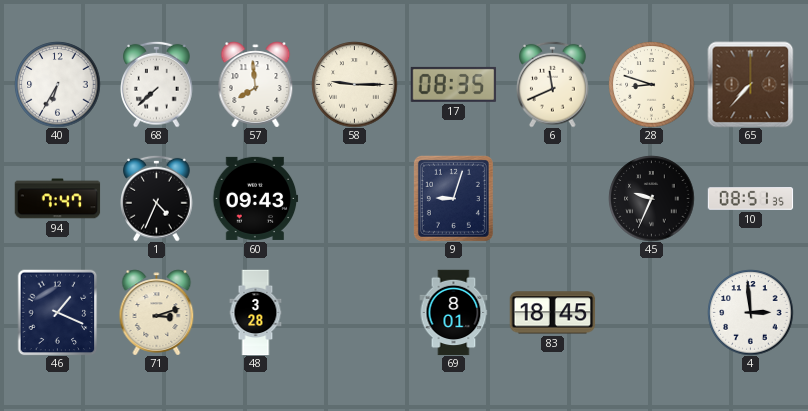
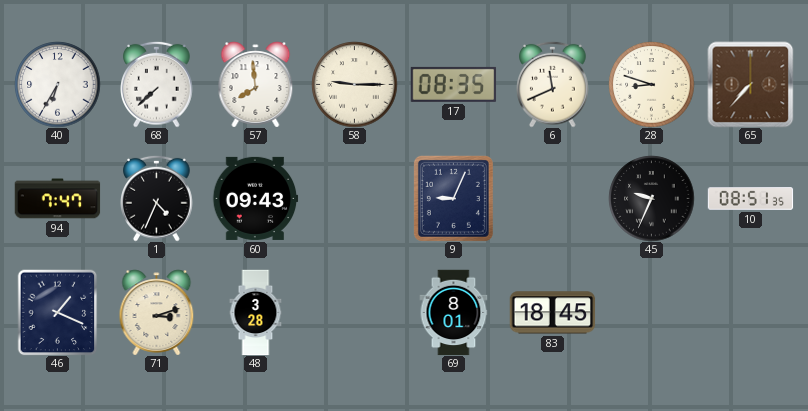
9: 9:03 -> 9:04 (453, 198)
4: 2:59 -> none (750, 312)
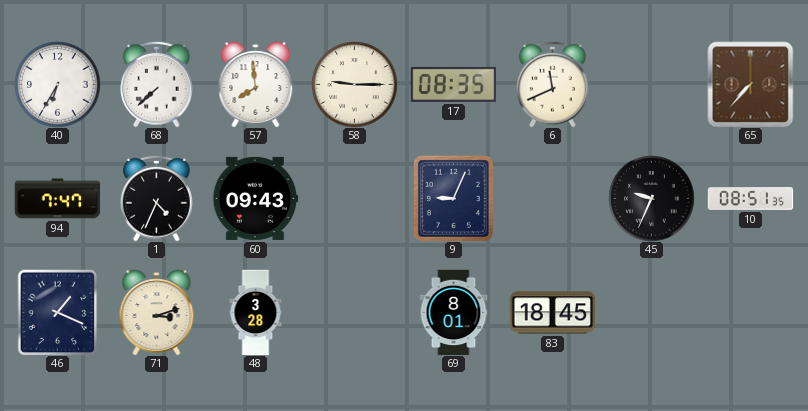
28: 8:48 -> none (651, 84)
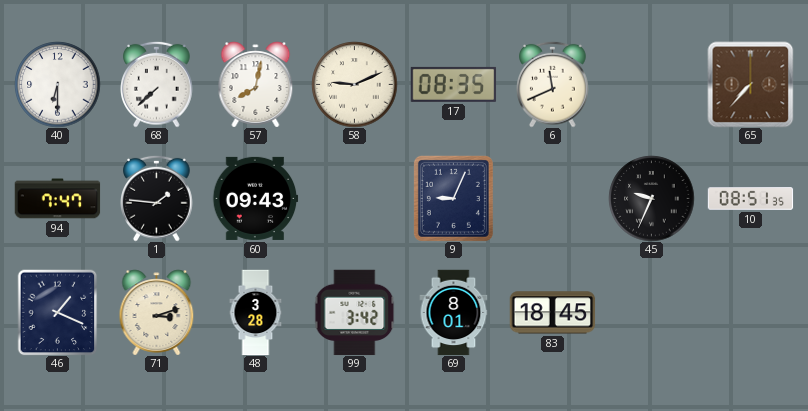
40: 6:35 -> 6:30 (57, 84)
57: 7:59 -> 8:02 (256, 84)
58: 9:15 -> 9:11 (354, 84)
1: 4:34 -> 1:46 (157, 198)
99: none -> 3:42 (355, 312)
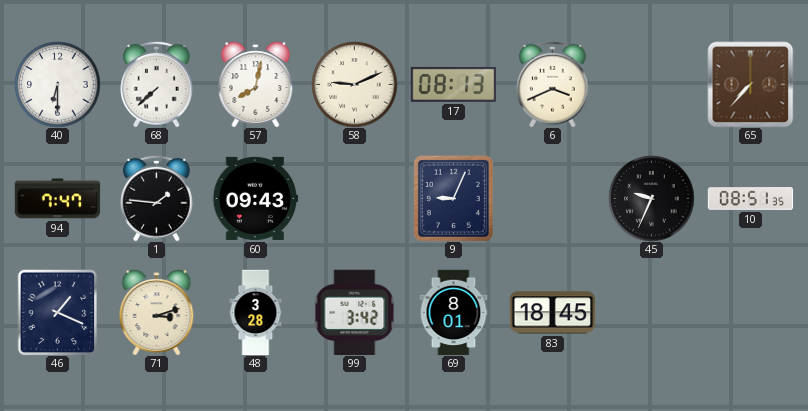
17: 08:35 -> 08:13 (453, 84)
6: 11:41 -> 3:41 (553, 84)
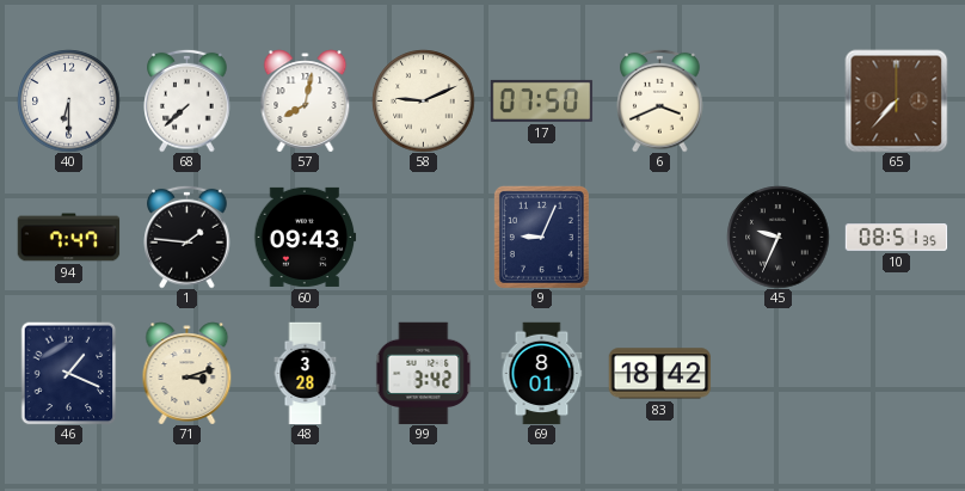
17: 08:13 -> 07:50 (541, 100)
83: 18:45 -> 18:42 (659, 374)
